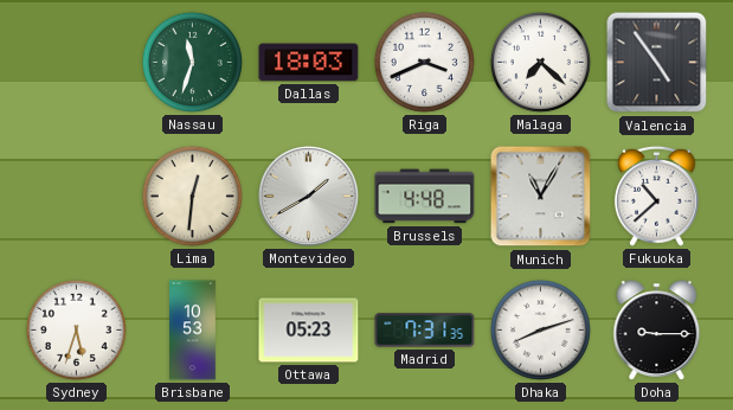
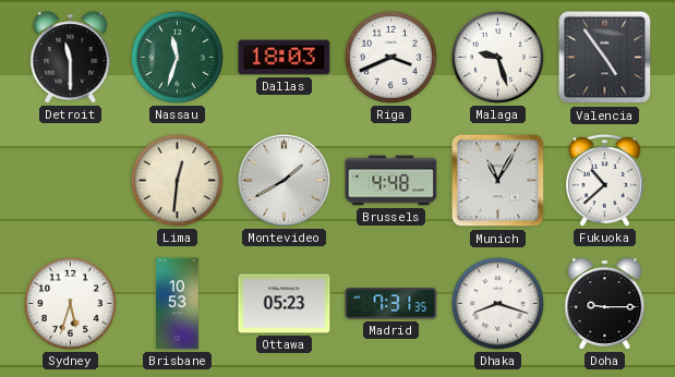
Detroit: none -> 11:30 (71, 58)
Malaga: 7:22 -> 9:27 (497, 57)
Dhaka: 8:12 -> 8:18 (497, 303)
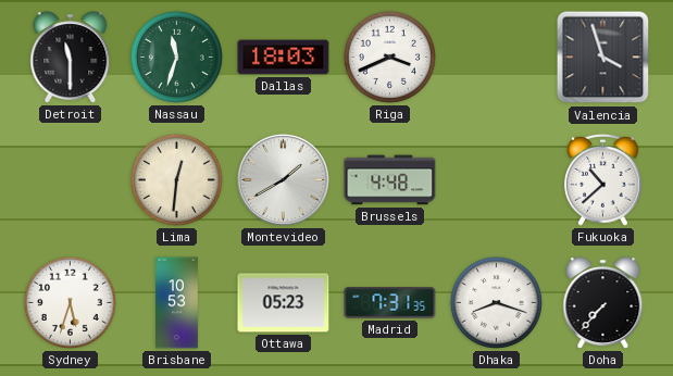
Malaga: 9:27 -> none (497, 57)
Valencia: 4:54 -> 3:57 (603, 58)
Munich: 11:05 -> none (498, 181)
Doha: 9:15 -> 7:37 (603, 303)
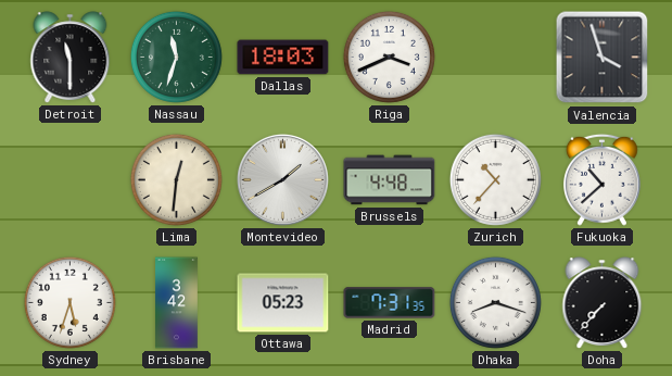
Zurich: none -> 10:37 (495, 179)
Brisbane: 10:53 -> 3:42 (177, 303)
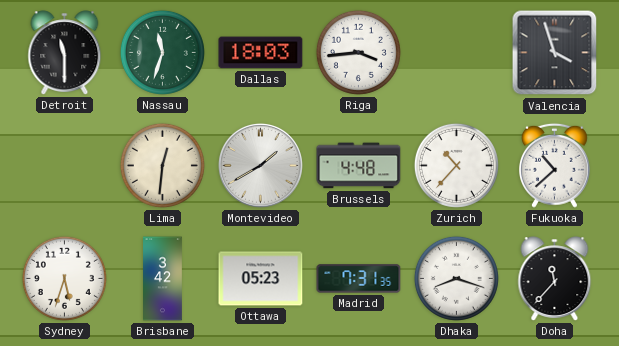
Riga: 3:41 -> 3:44 (358, 52)
Doha: 7:37 -> 11:37 (555, 279)
